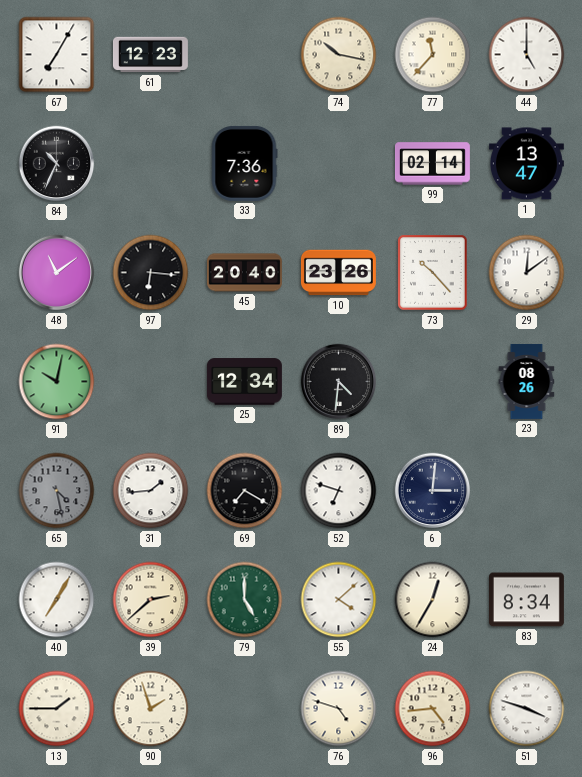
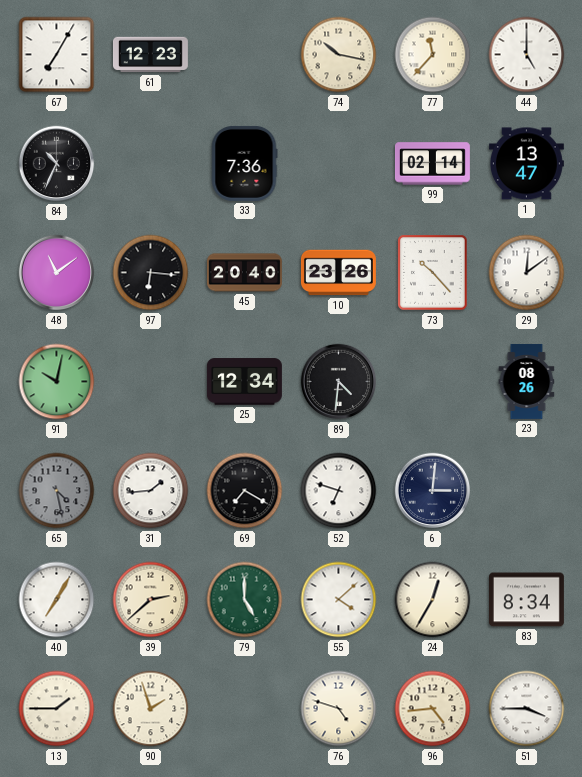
51: 3:48 -> 3:45 (527, 709)
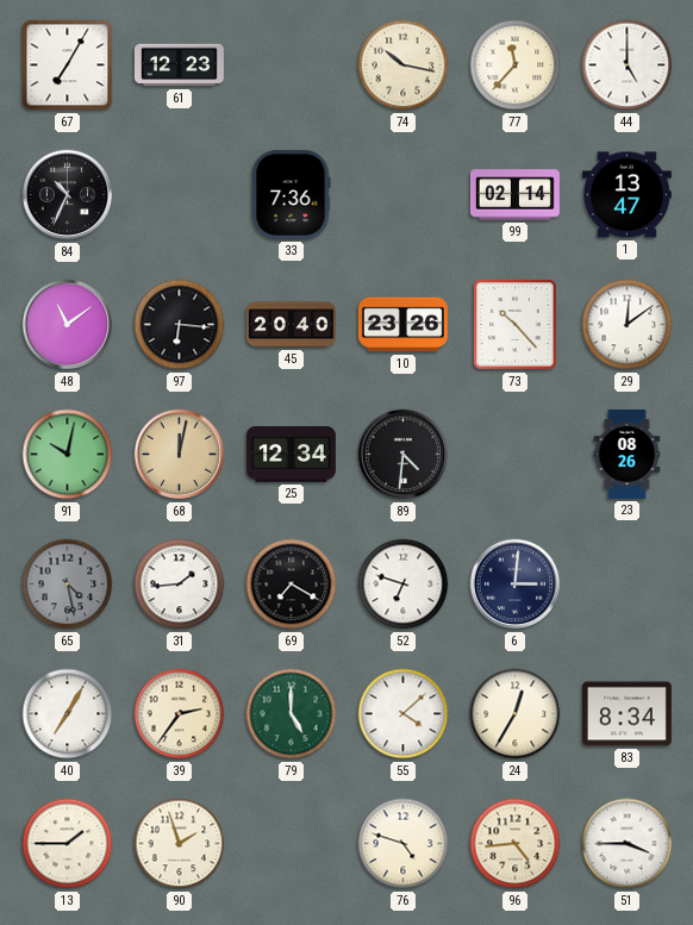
68: none -> 12:02 (180, 455)
39: 2:38 -> 2:36 (180, 714)
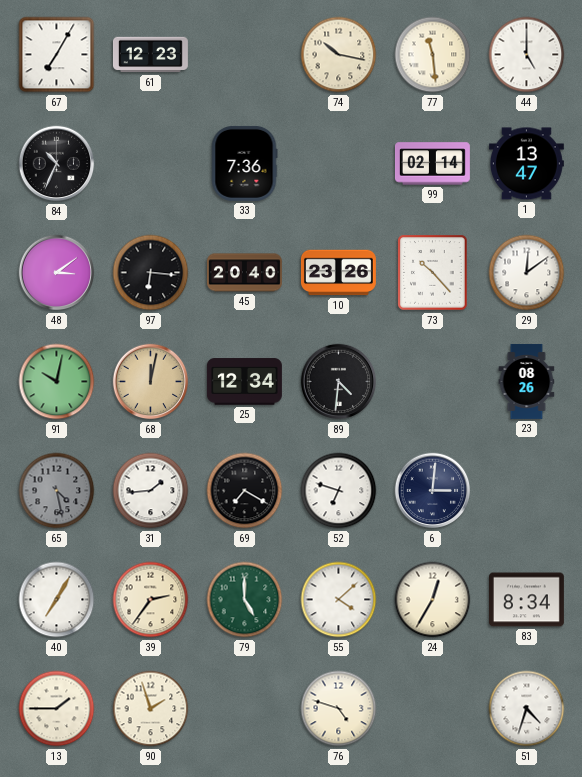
77: 11:37 -> 11:29 (433, 55)
48: 11:09 -> 3:09 (57, 273)
96: 4:44 -> none (516, 844)
51: 3:45 -> 4:33 (527, 709)
